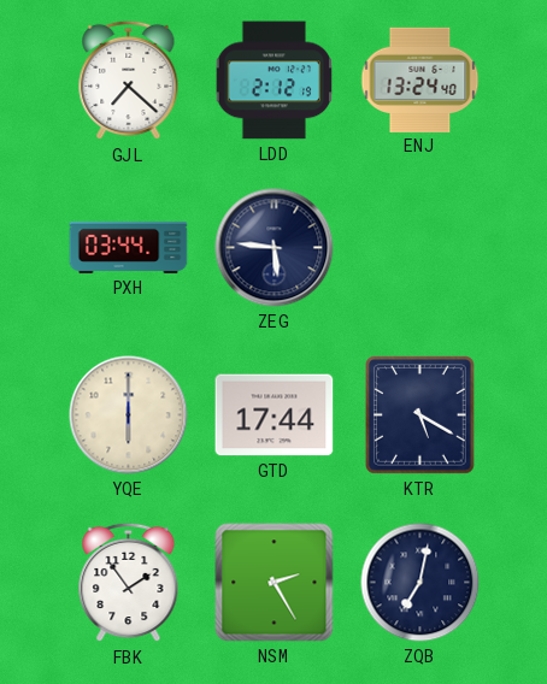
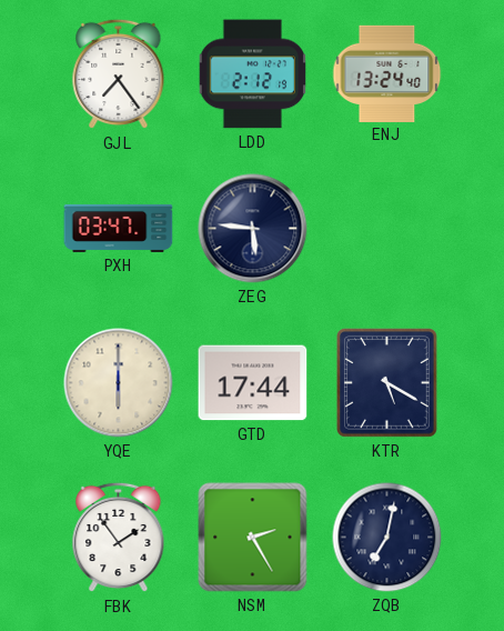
GJL: 7:22 -> 7:24 (119, 74)
PXH: 03:44 -> 03:47 (119, 228)
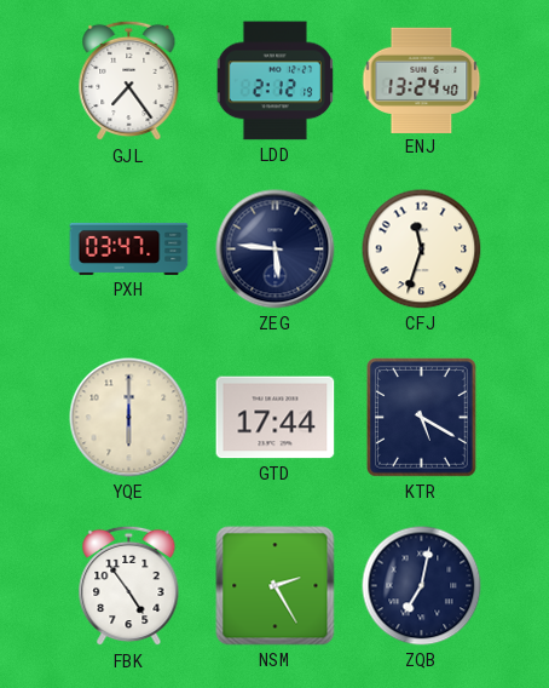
CFJ: none -> 11:33 (422, 250)
FBK: 1:54 -> 4:54 (129, 586)
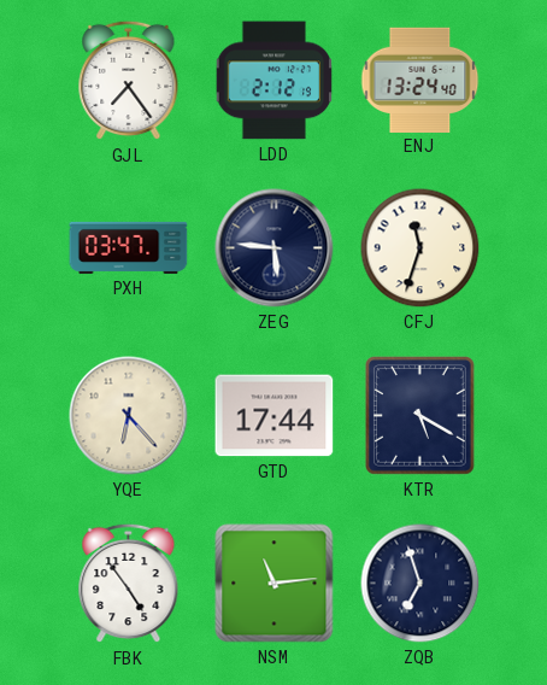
YQE: 6:00 -> 6:23 (129, 416)
NSM: 2:25 -> 11:14 (275, 584)
ZQB: 7:02 -> 6:57 (420, 584)
